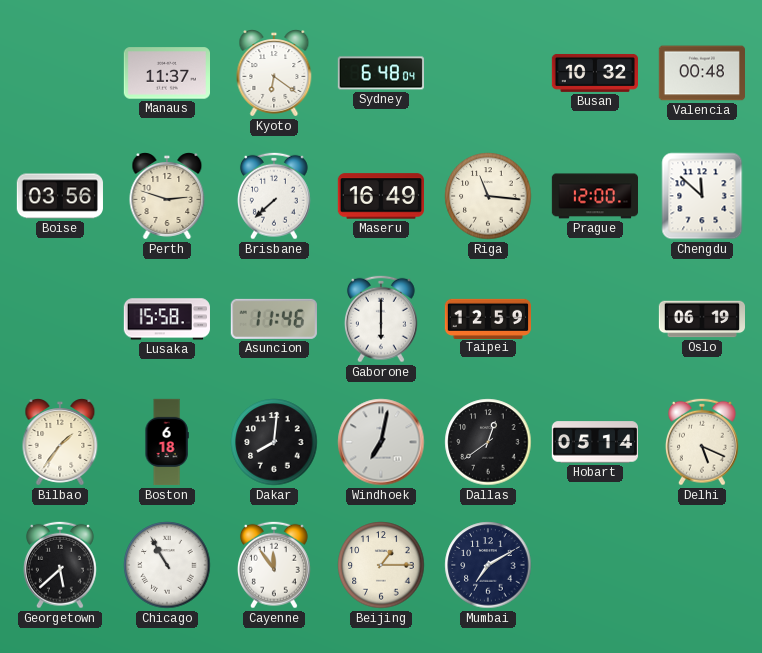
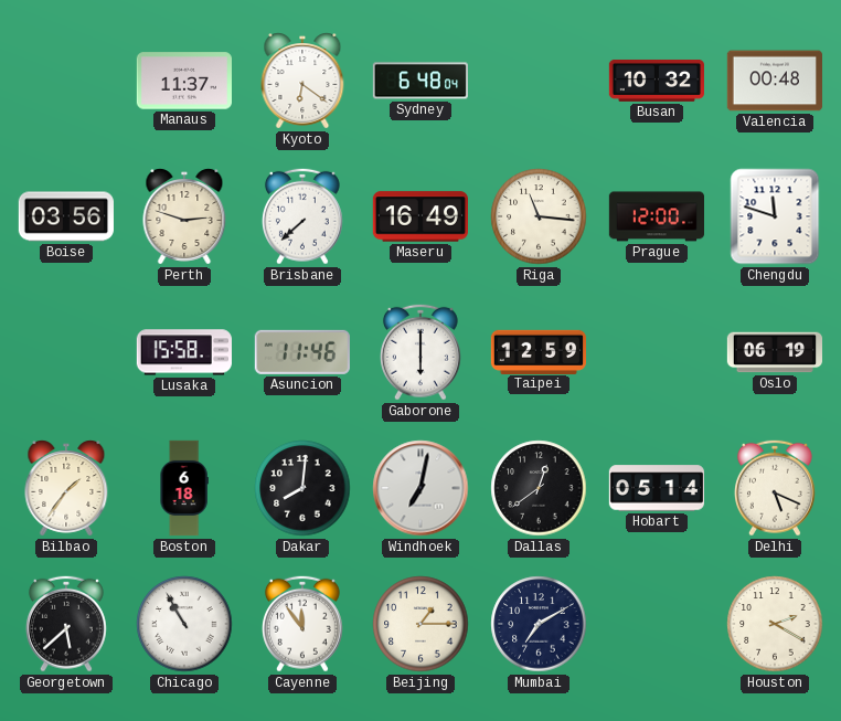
Chengdu: 11:52 -> 11:48 (775, 216)
Houston: none -> 2:20 (775, 624)
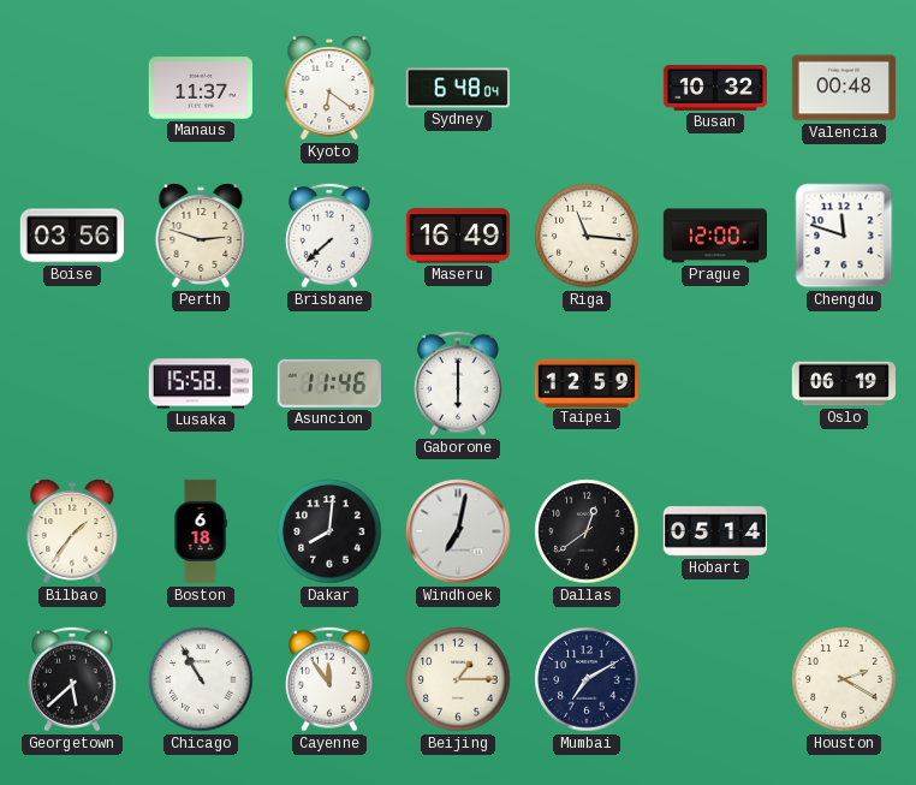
Delhi: 5:19 -> none (775, 488)
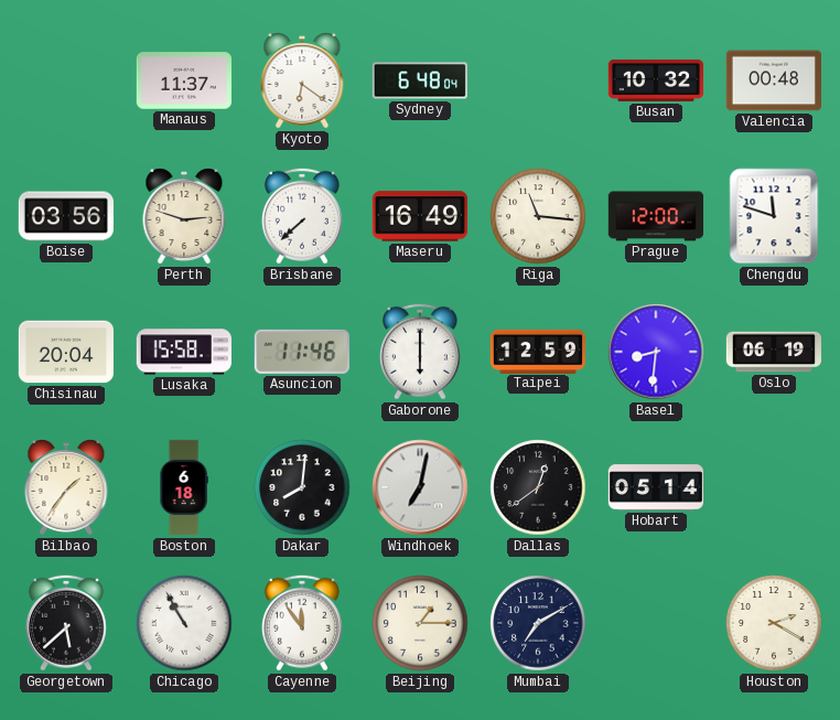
Chisinau: none -> 20:04 (66, 352)
Basel: none -> 8:31 (656, 352)
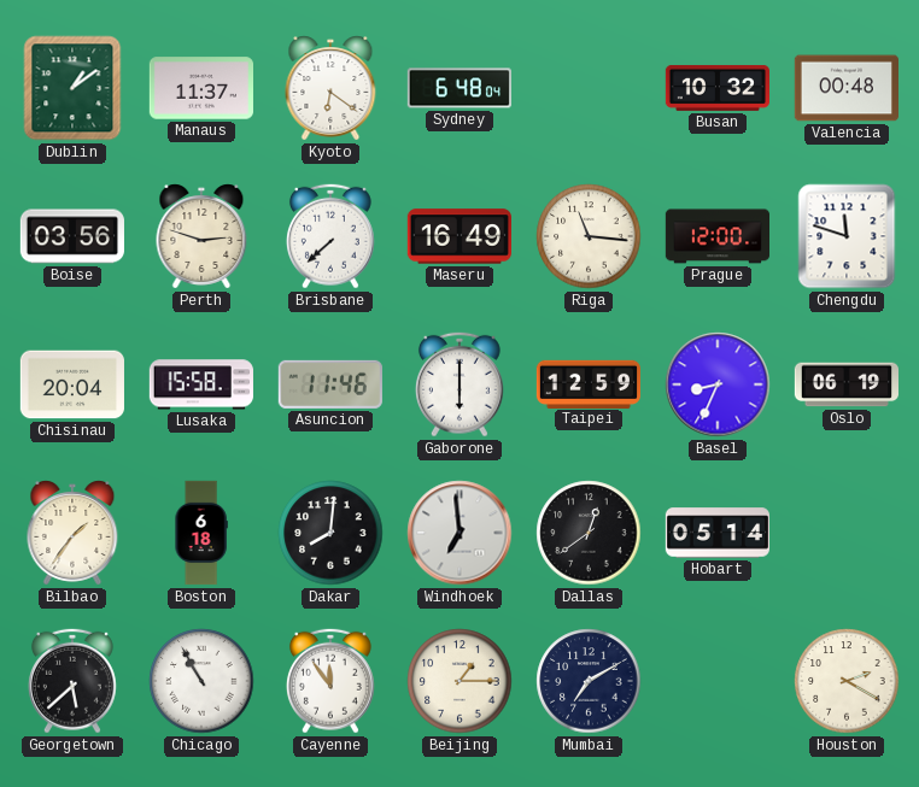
Dublin: none -> 1:09 (72, 88)
Basel: 8:31 -> 8:34 (718, 384)
Windhoek: 7:02 -> 6:59 (459, 533)
